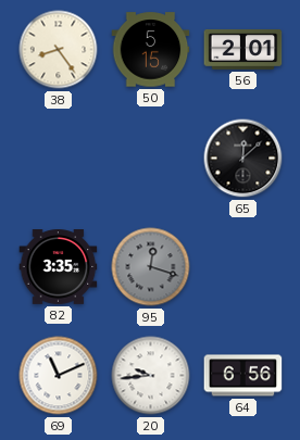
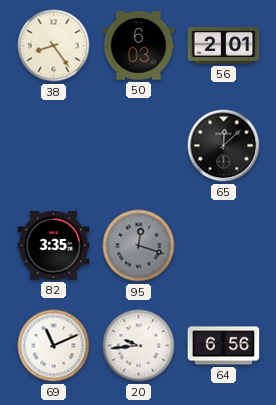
50: 5:15 -> 6:03 (139, 46)
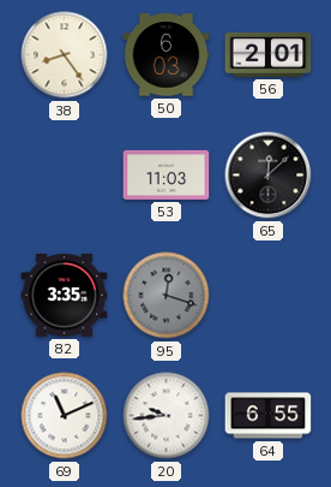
53: none -> 11:03 (167, 174)
64: 6:56 -> 6:55 (269, 416)
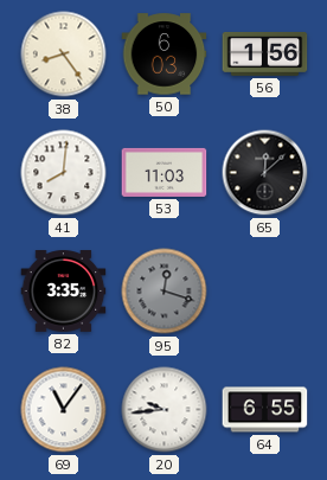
56: 2:01 -> 1:56 (265, 53)
41: none -> 8:01 (64, 173)
69: 11:11 -> 11:06 (64, 410)
